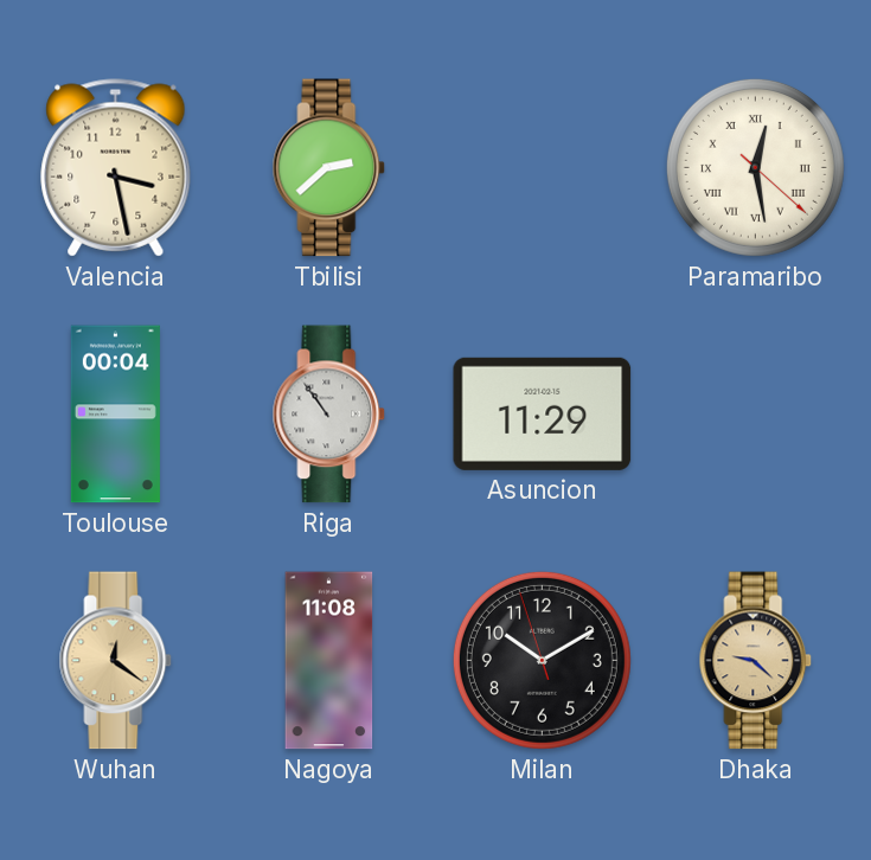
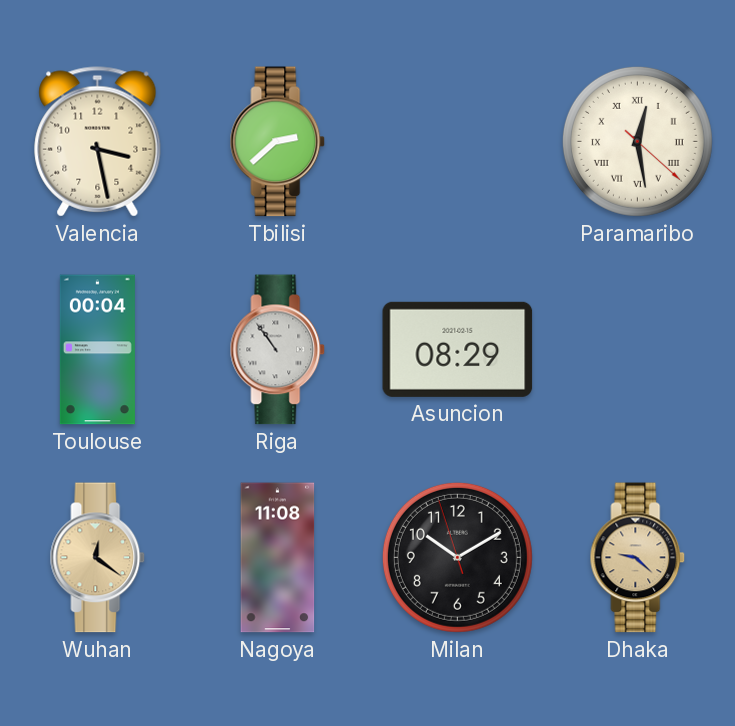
Asuncion: 11:29 -> 08:29 (458, 349)
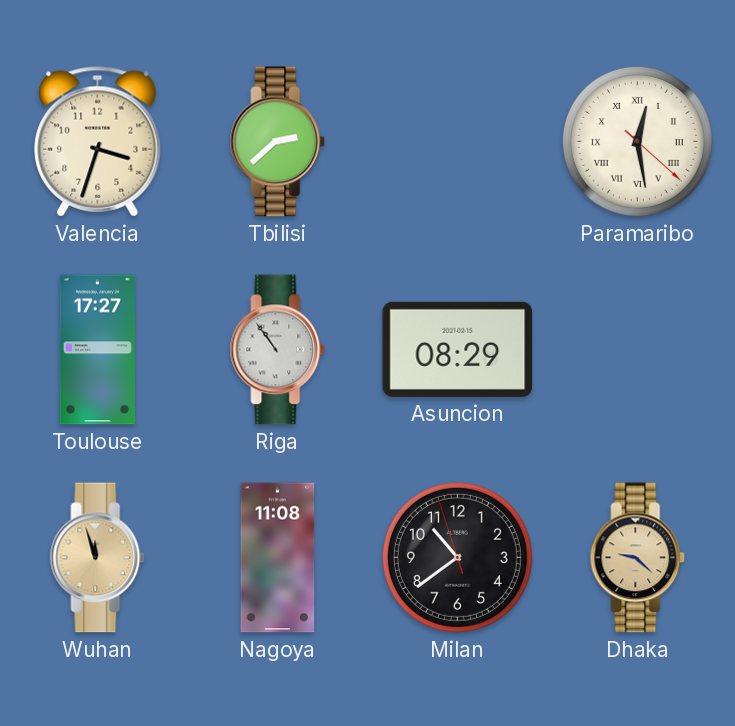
Valencia: 3:28 -> 3:33 (98, 142)
Toulouse: 00:04 -> 17:27 (97, 350)
Wuhan: 12:21 -> 11:57 (98, 558)
Milan: 10:09 -> 10:38 (457, 557)
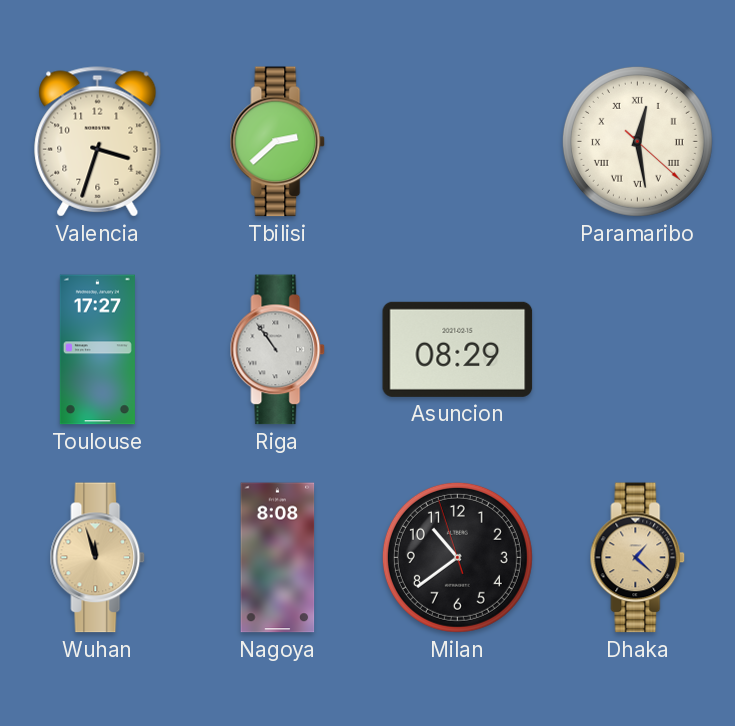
Nagoya: 11:08 -> 8:08 (278, 558)
Dhaka: 9:22 -> 1:22 (638, 558)
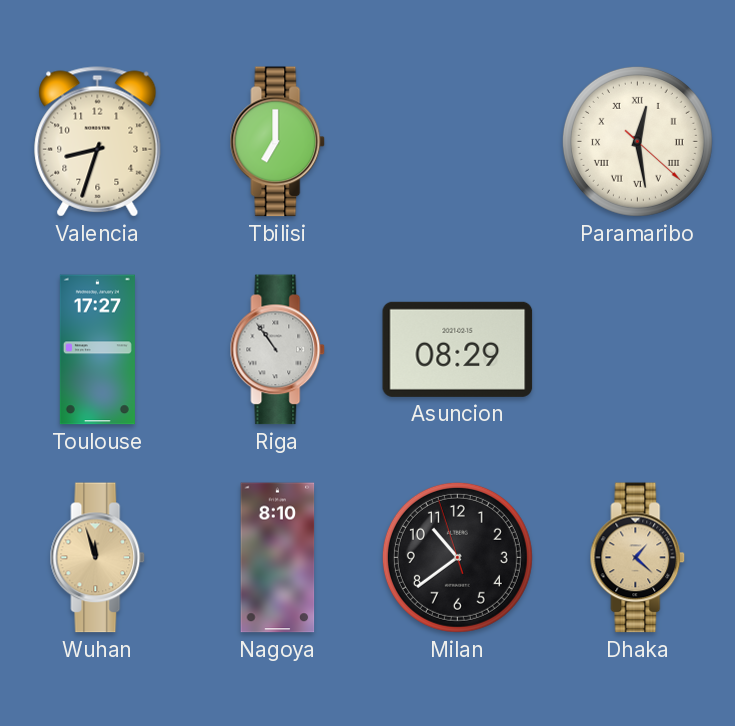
Valencia: 3:33 -> 8:33 (98, 142)
Tbilisi: 2:38 -> 7:00 (278, 142)
Nagoya: 8:08 -> 8:10 (278, 558)
